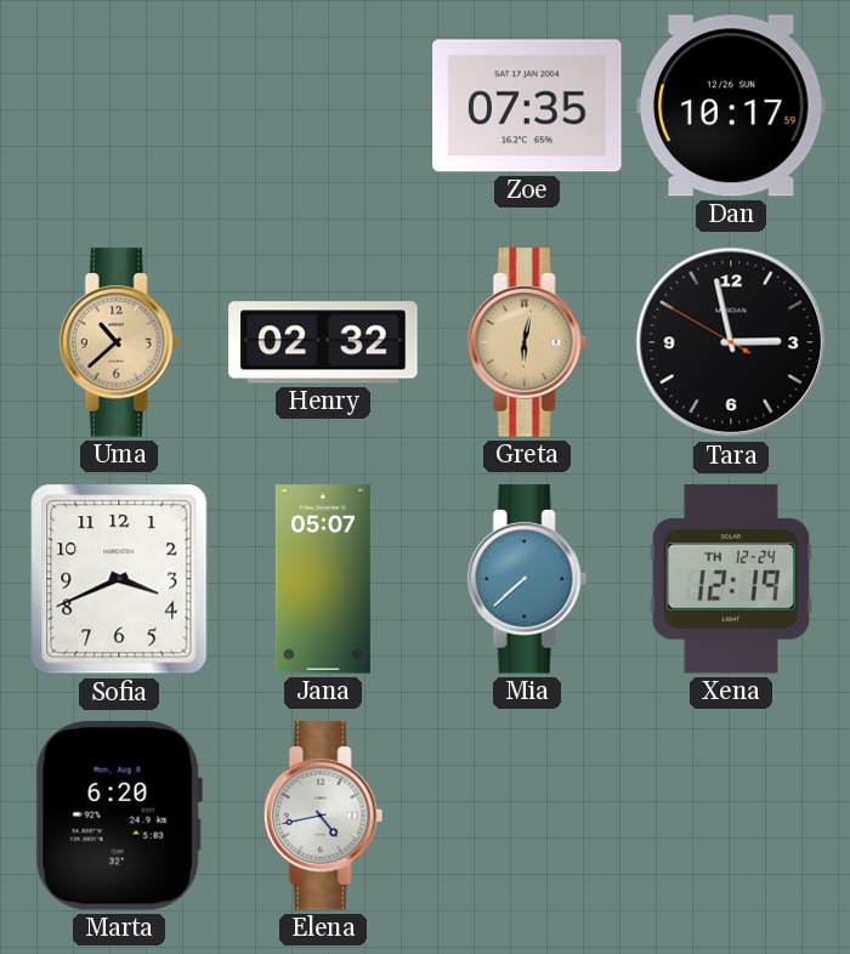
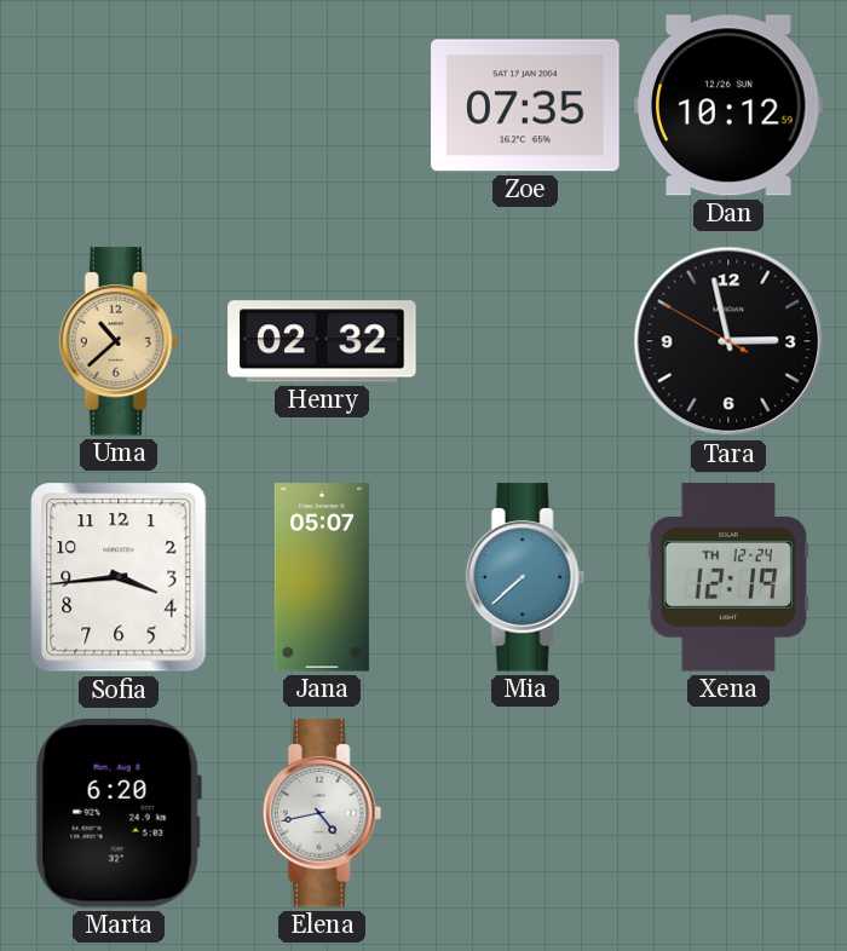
Dan: 10:17 -> 10:12 (728, 105)
Greta: 6:02 -> none (527, 342)
Sofia: 3:41 -> 3:44 (119, 577)
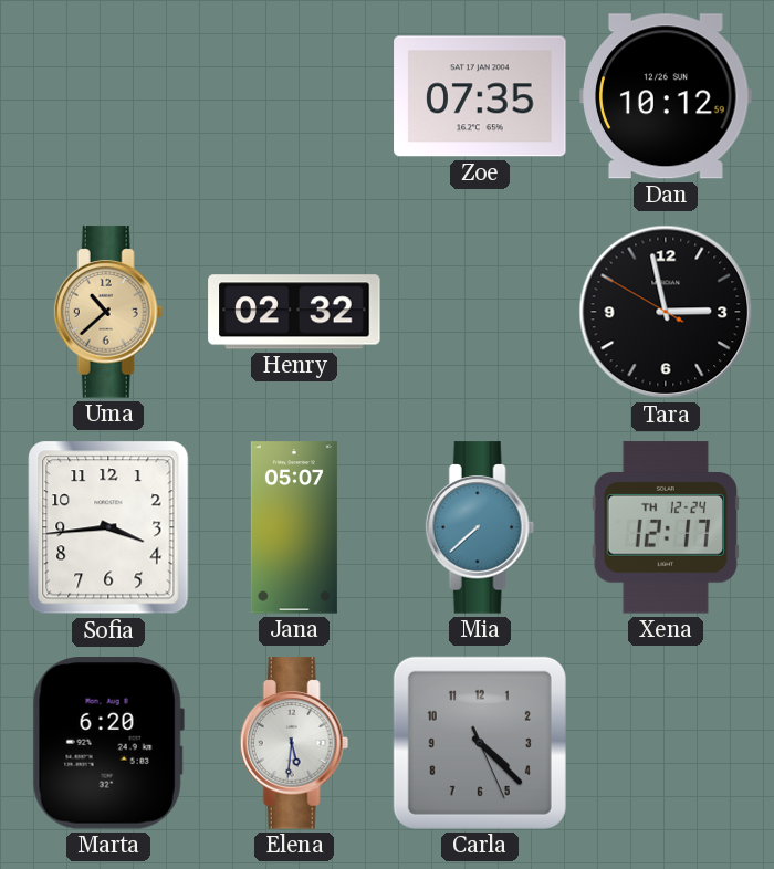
Xena: 12:19 -> 12:17 (666, 527)
Elena: 4:43 -> 5:31 (294, 743)
Carla: none -> 4:22 (480, 743)
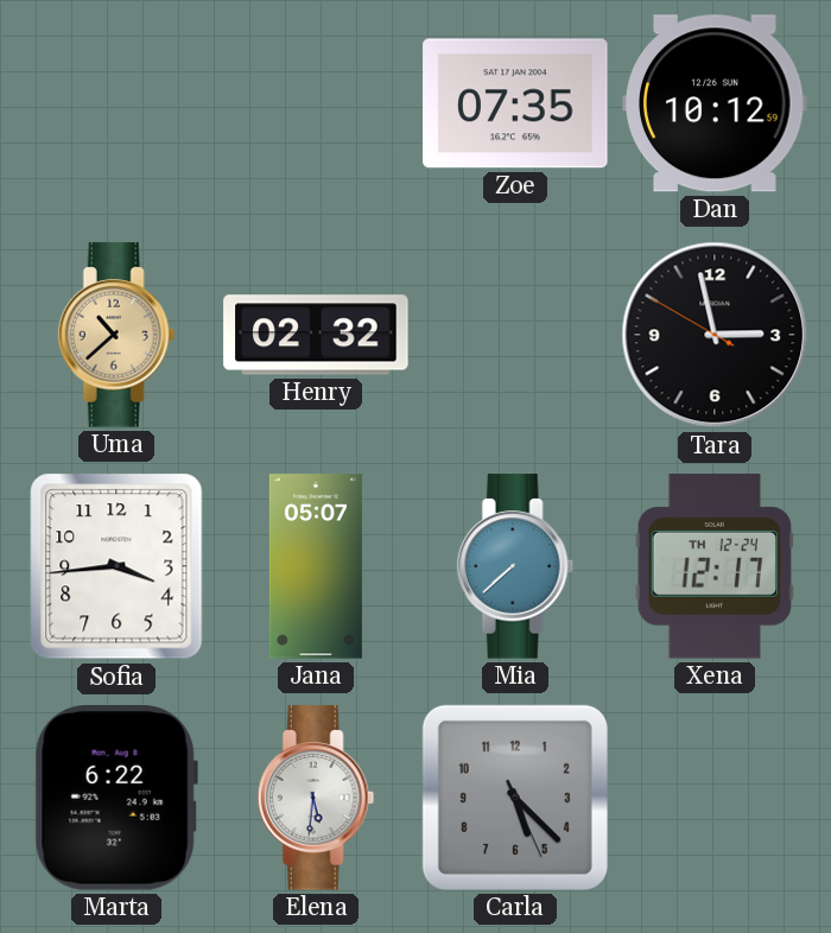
Marta: 6:20 -> 6:22 (116, 799)
Carla: 4:22 -> 5:22 (515, 798)
